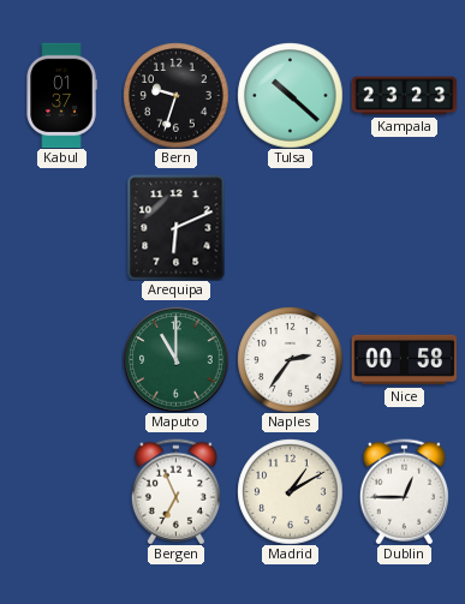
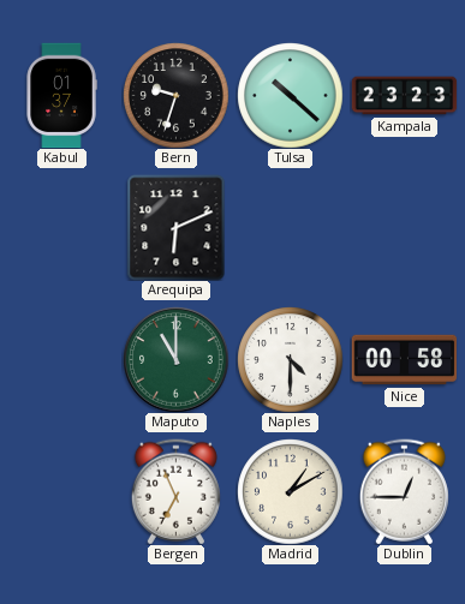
Naples: 2:36 -> 4:30 (290, 359)
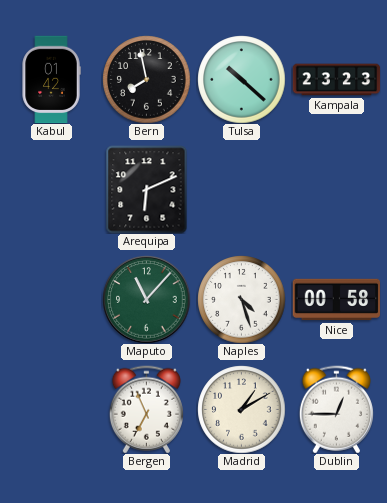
Kabul: 01:37 -> 01:42 (51, 79)
Bern: 9:33 -> 7:58 (146, 79)
Maputo: 11:00 -> 11:07 (146, 299)
Naples: 4:30 -> 4:27 (241, 299)
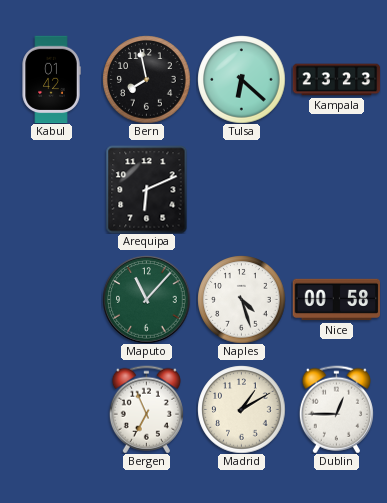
Tulsa: 10:22 -> 6:22 (241, 79)
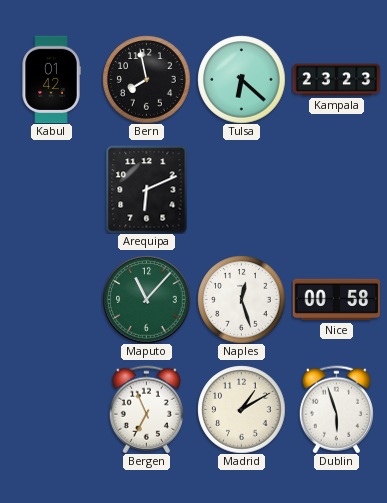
Naples: 4:27 -> 12:27 (241, 299)
Dublin: 12:45 -> 5:57 (336, 409)
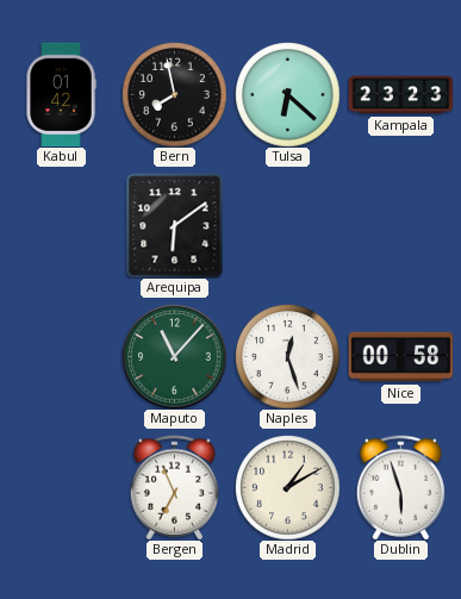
Arequipa: 6:11 -> 6:09 (175, 225)
